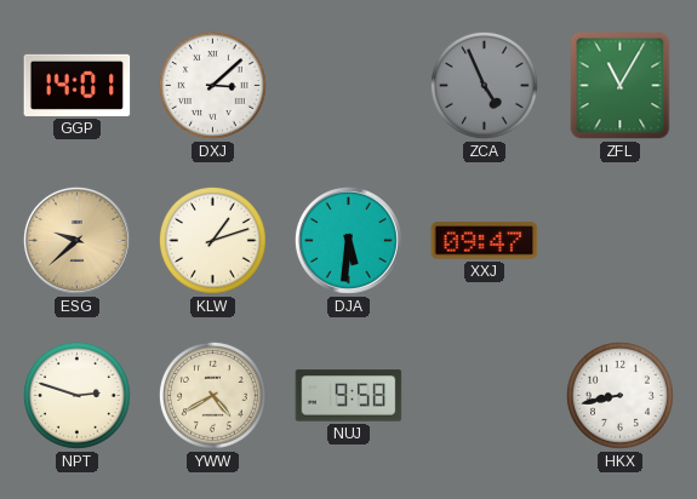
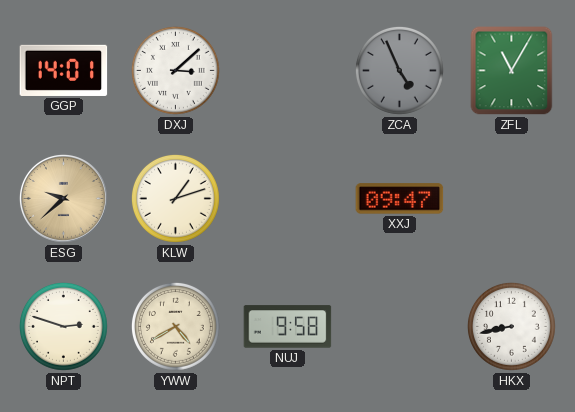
DJA: 5:31 -> none (348, 240)
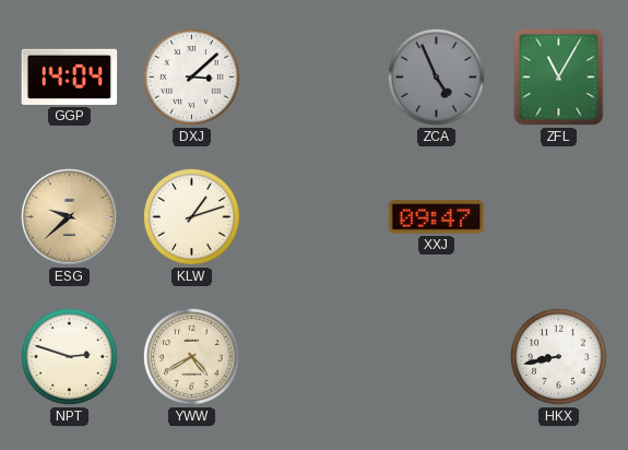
GGP: 14:01 -> 14:04 (70, 76)
NUJ: 9:58 -> none (288, 327)
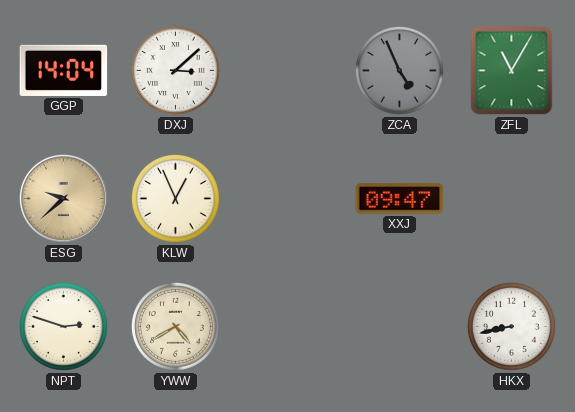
KLW: 1:12 -> 12:56 (175, 198)
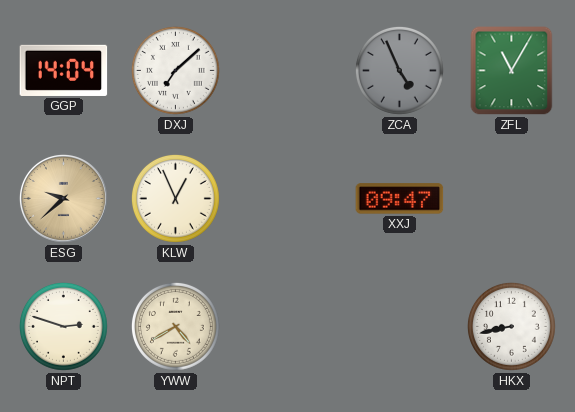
DXJ: 3:08 -> 7:08 (175, 70)
